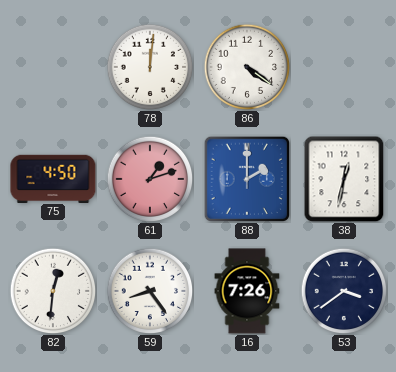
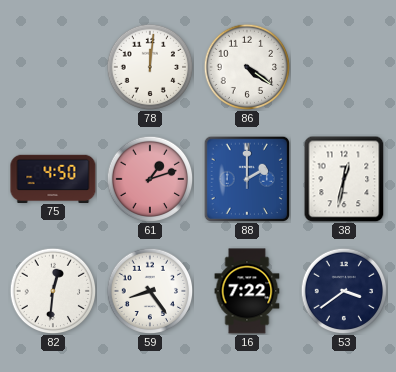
16: 7:26 -> 7:22 (247, 291)
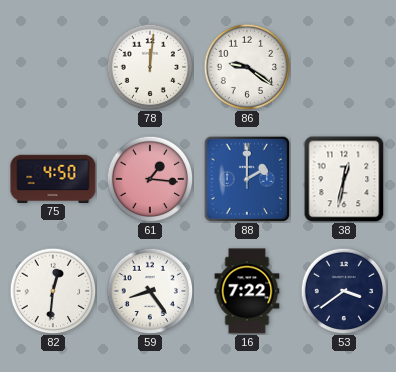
86: 4:21 -> 9:21 (247, 67)
61: 1:12 -> 1:16 (150, 179)
